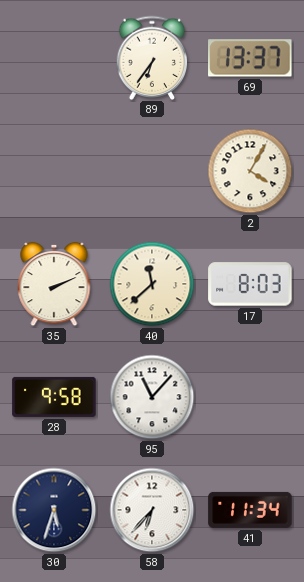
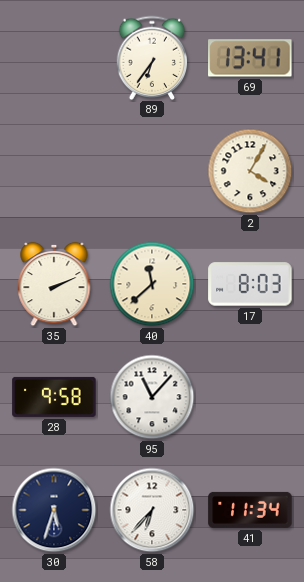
69: 13:37 -> 13:41 (250, 58)
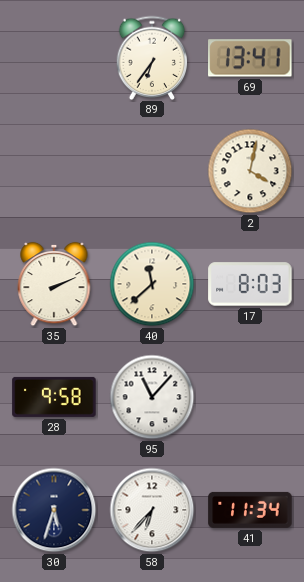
2: 4:05 -> 4:02 (250, 171)
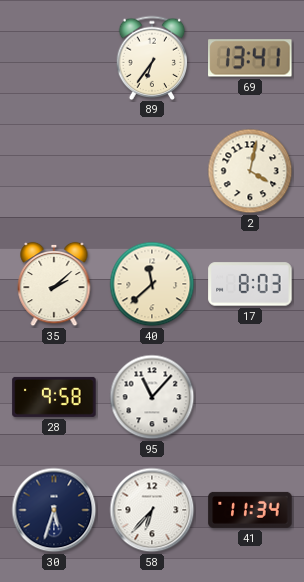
35: 2:11 -> 2:08 (54, 284)
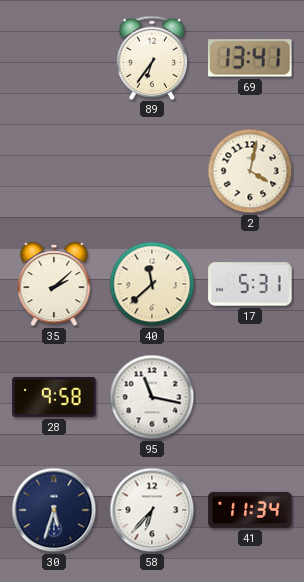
17: 8:03 -> 5:31 (250, 284)
95: 11:07 -> 11:17 (152, 397)
